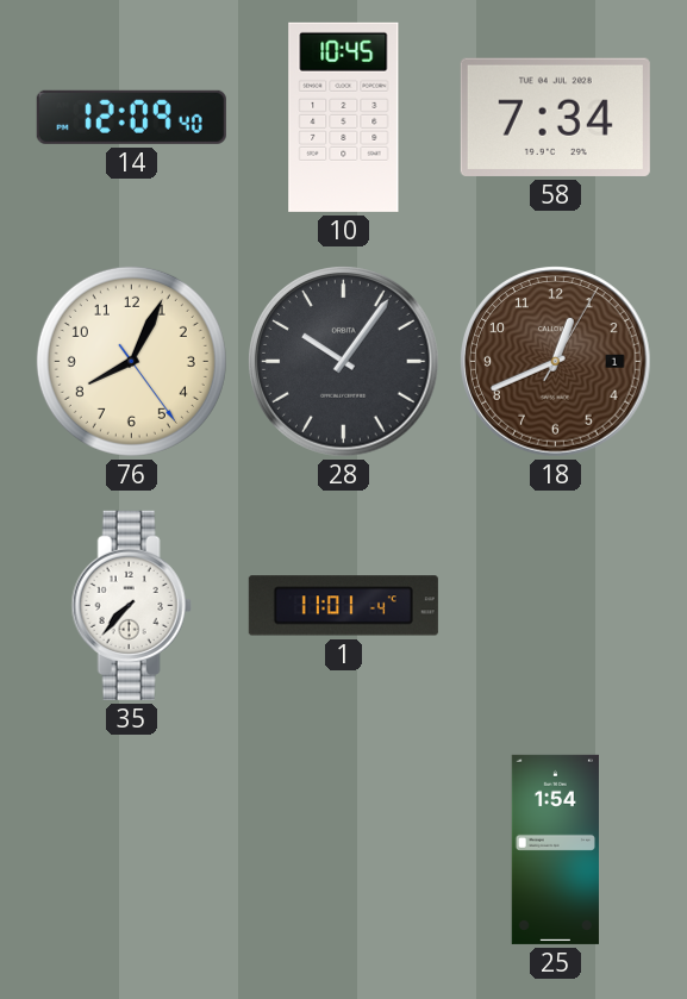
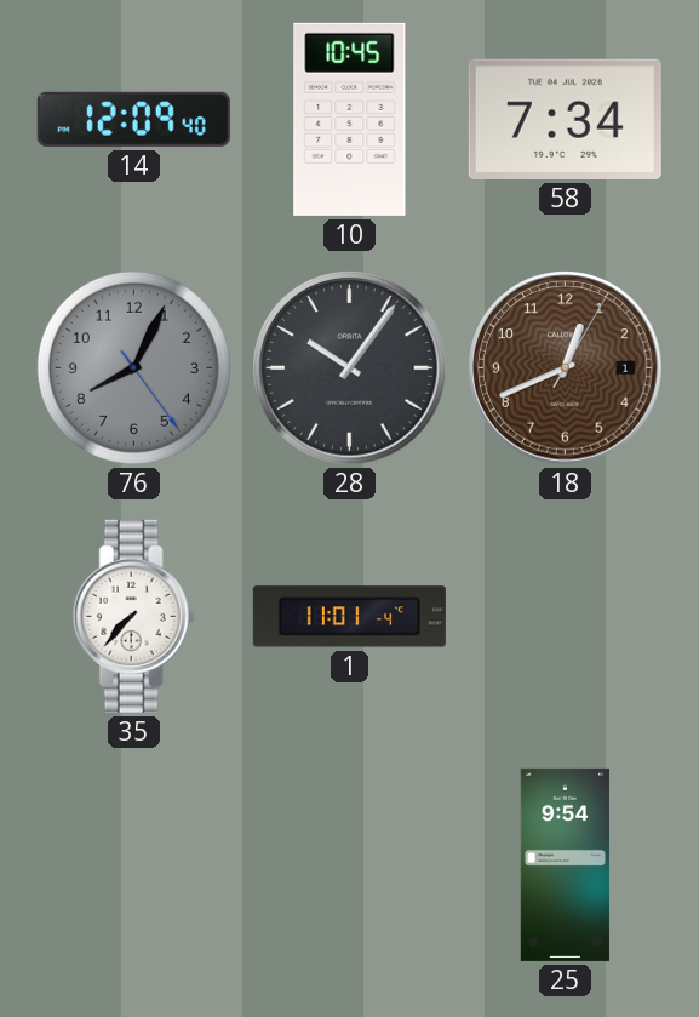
76 dial: cream -> grey (133, 367)
25: 1:54 -> 9:54 (565, 864)
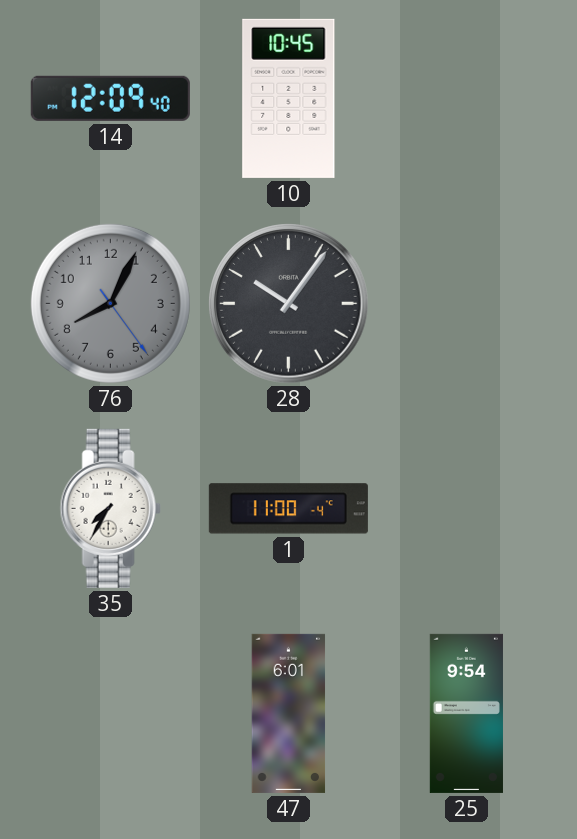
58: 7:34 -> none (565, 119)
18: 12:41 -> none (566, 368)
35: 7:37 -> 7:35 (110, 508)
1: 11:01 -> 11:00 (288, 509)
47: none -> 6:01 (289, 713)
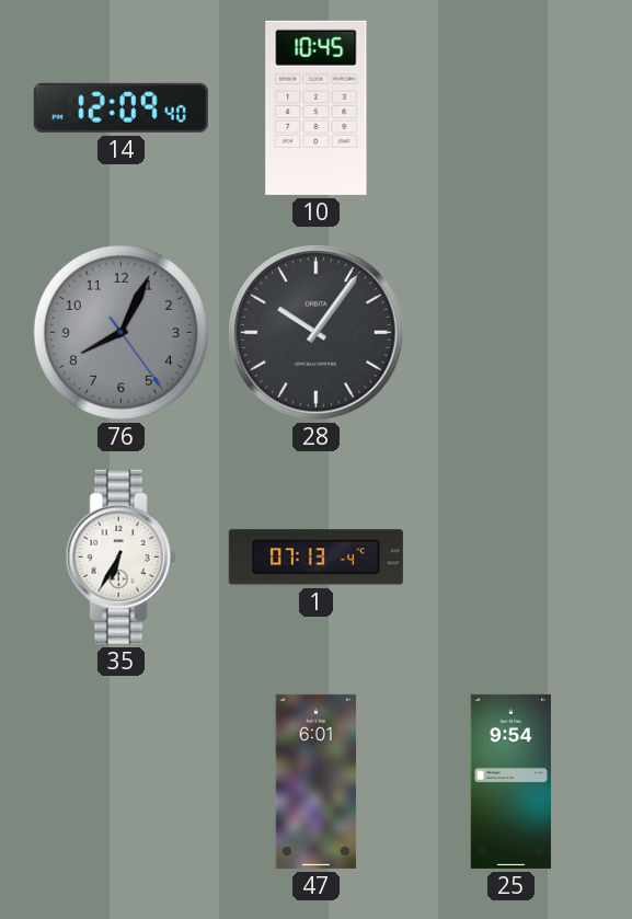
35: 7:35 -> 6:35 (120, 556)
1: 11:00 -> 07:13 (315, 558)
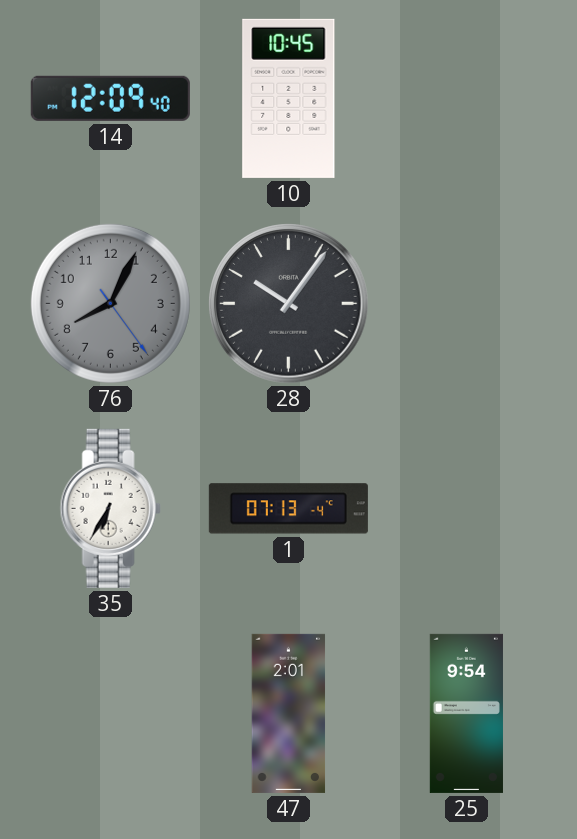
47: 6:01 -> 2:01 (289, 713)
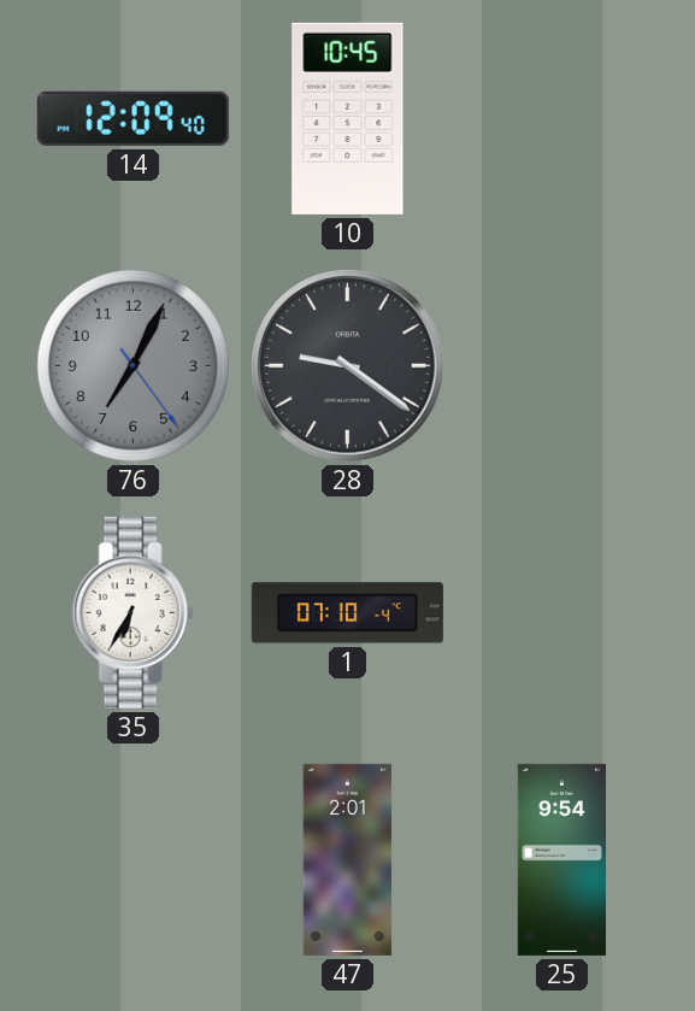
76: 8:04 -> 7:04 (132, 365)
28: 10:06 -> 9:21 (348, 366)
1: 07:13 -> 07:10 (347, 613)
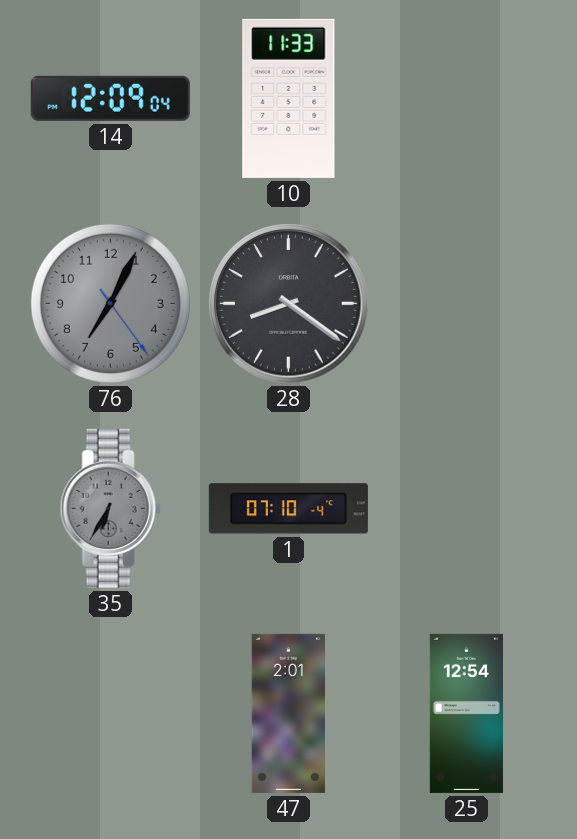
14: 12:09:40 -> 12:09:04 (110, 98)
10: 10:45 -> 11:33 (289, 98)
28: 9:21 -> 8:21 (289, 304)
35 dial: white -> grey (110, 508)
25: 9:54 -> 12:54 (466, 713)
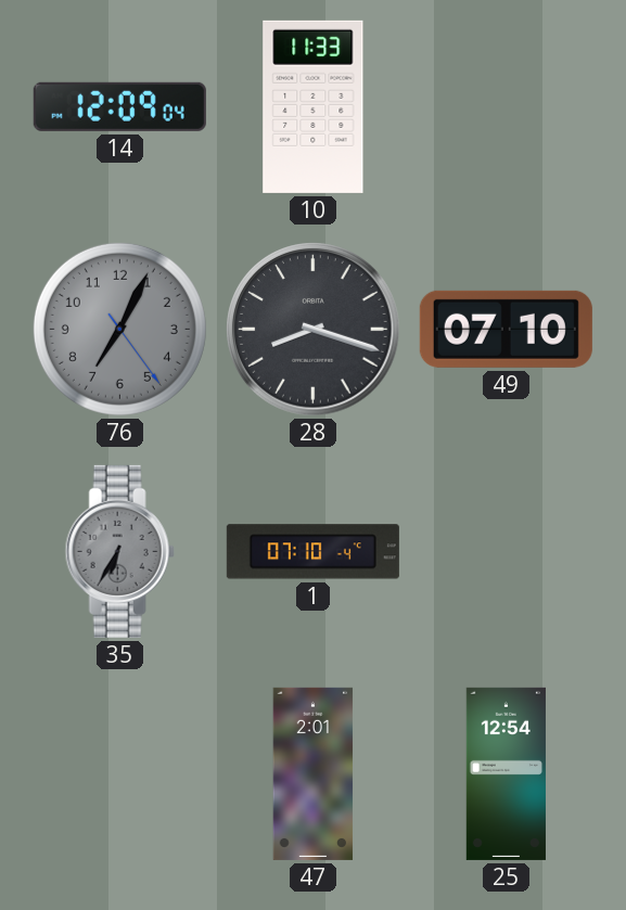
28: 8:21 -> 8:18 (314, 330)
49: none -> 07:10 (506, 329)
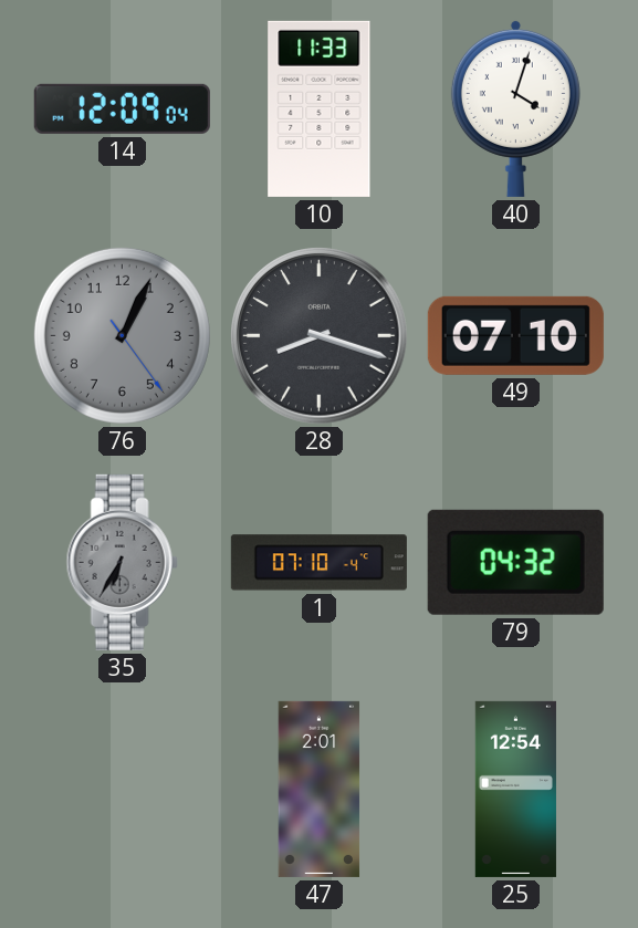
40: none -> 4:03 (515, 108)
76: 7:04 -> 1:04 (122, 335)
79: none -> 04:32 (515, 562)
